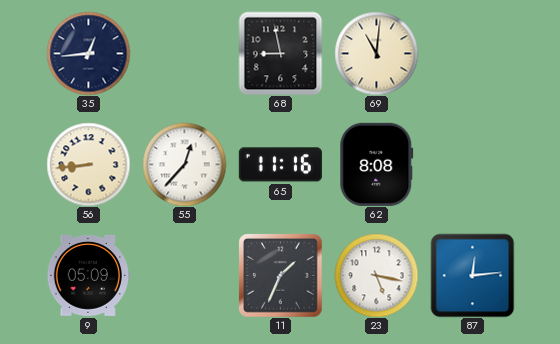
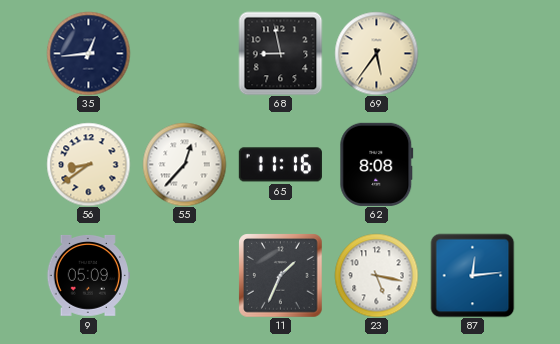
69: 11:01 -> 5:36 (376, 53)
56: 8:44 -> 8:39 (88, 164)
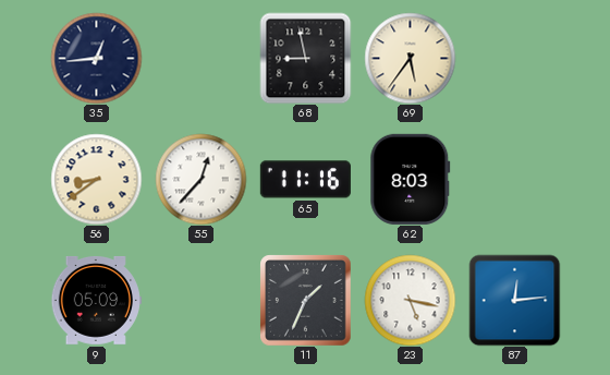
62: 8:08 -> 8:03 (411, 179)
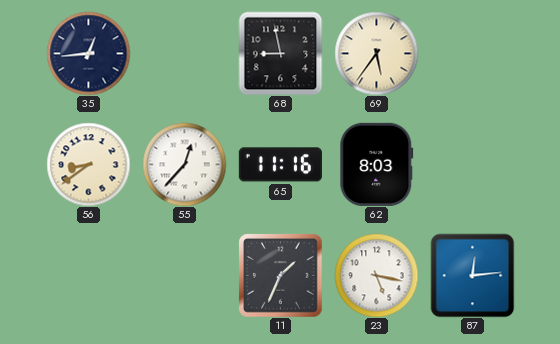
9: 05:09 -> none (96, 300)
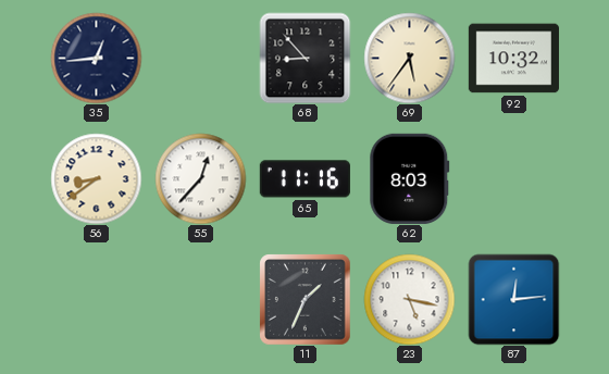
68: 8:58 -> 8:53 (304, 58)
92: none -> 10:32 (513, 59)
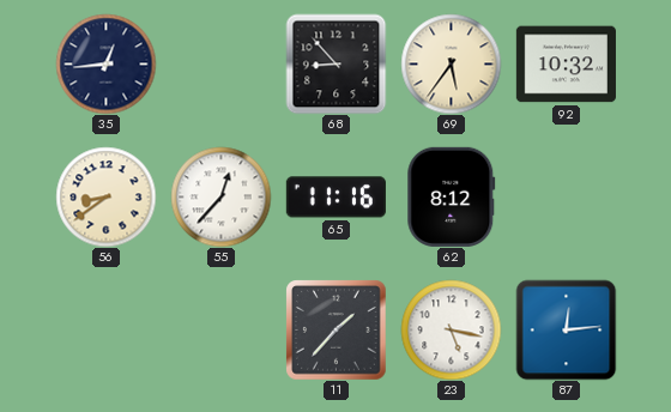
62: 8:03 -> 8:12 (452, 196)
11: 1:34 -> 1:37 (335, 329)
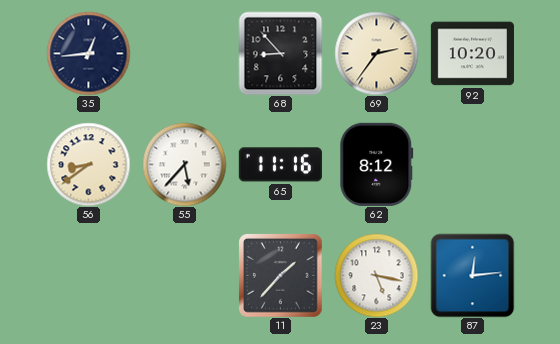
69: 5:36 -> 2:36 (376, 53)
92: 10:32 -> 10:20 (472, 54)
55: 12:37 -> 5:37 (184, 164)
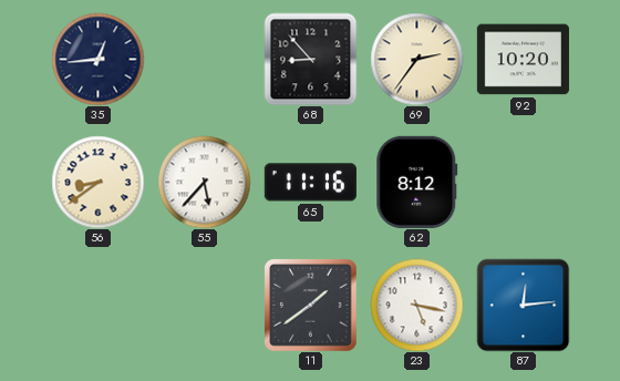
11: 1:37 -> 1:39 (310, 305)
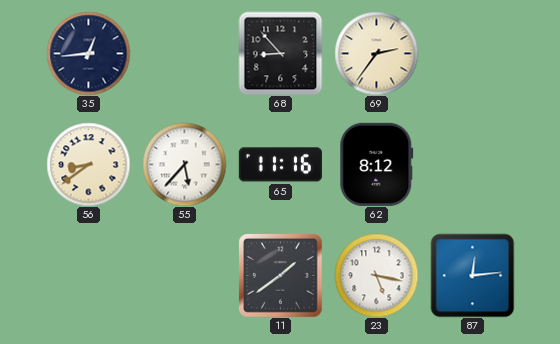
92: 10:20 -> none (523, 60)
